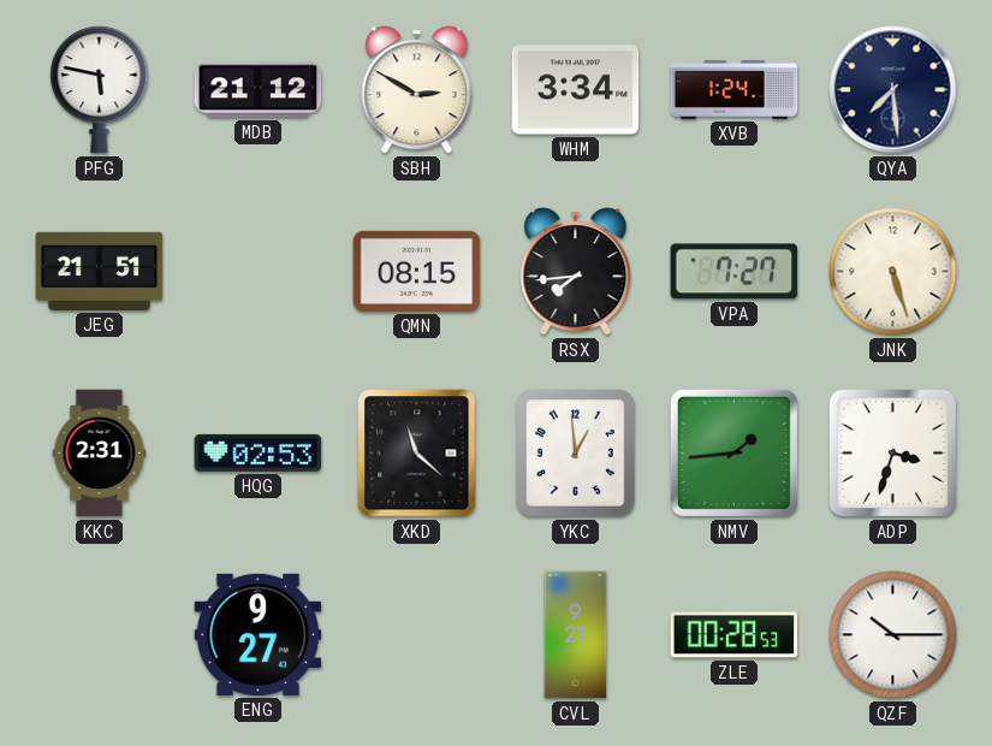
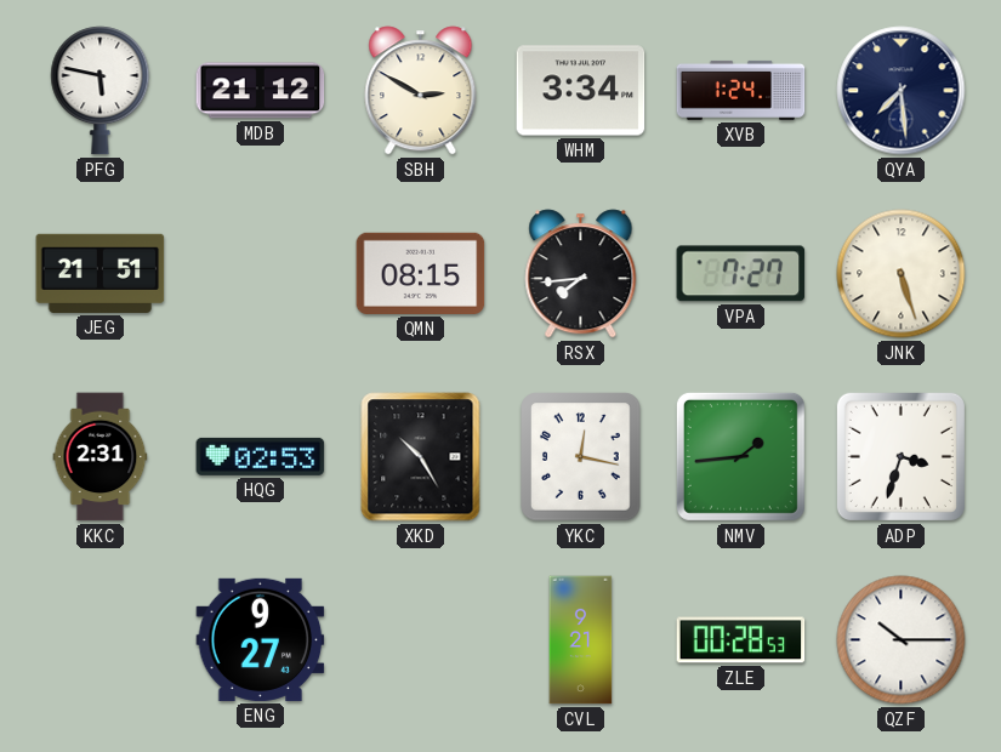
XKD: 11:22 -> 10:25 (421, 457)
YKC: 12:59 -> 12:17 (581, 457)
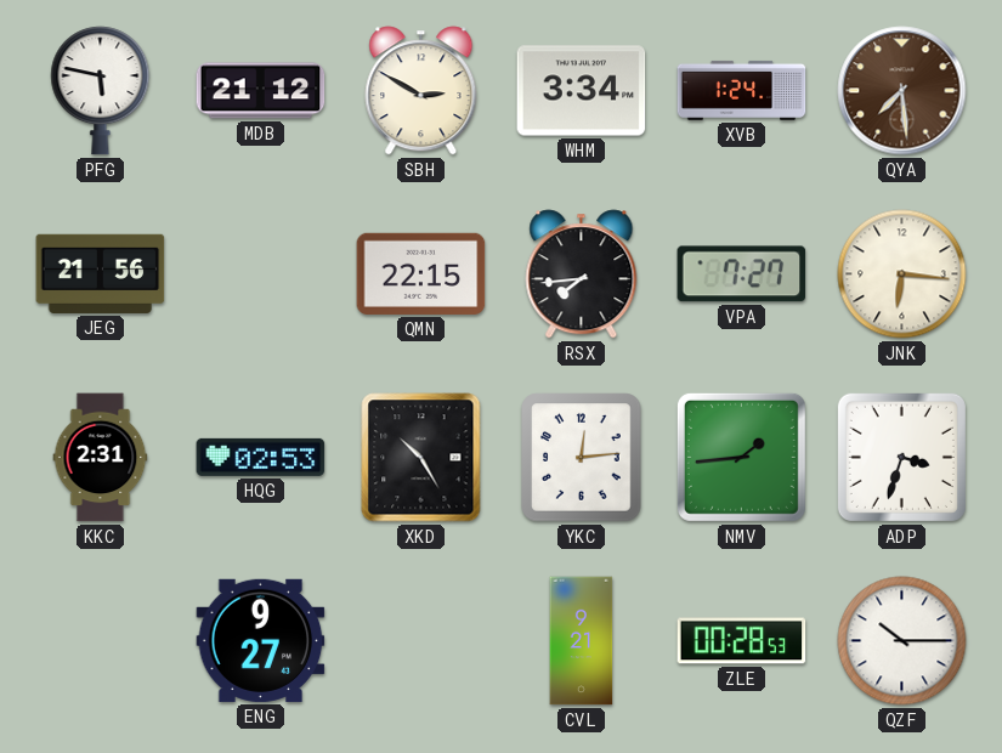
QYA dial: navy -> brown (902, 91)
JEG: 21:51 -> 21:56 (101, 273)
QMN: 08:15 -> 22:15 (421, 273)
JNK: 5:27 -> 6:16 (902, 274)
YKC: 12:17 -> 12:14 (582, 458)
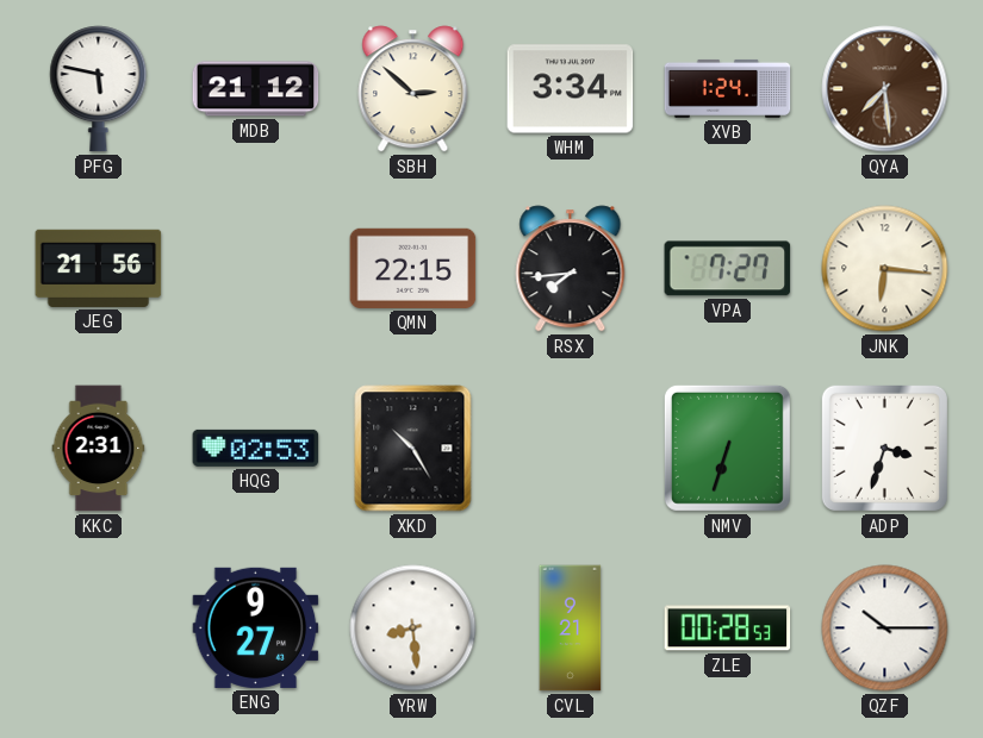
SBH: 2:50 -> 2:52 (413, 89)
YKC: 12:14 -> none (582, 458)
NMV: 1:44 -> 6:33 (727, 448)
YRW: none -> 8:29 (413, 628)
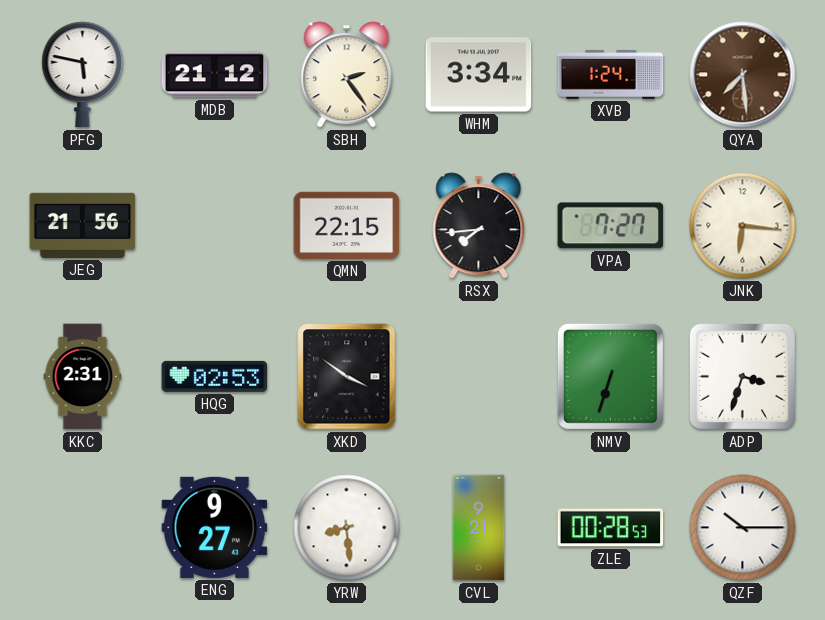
SBH: 2:52 -> 2:24 (347, 75)
XKD: 10:25 -> 3:51 (347, 377)
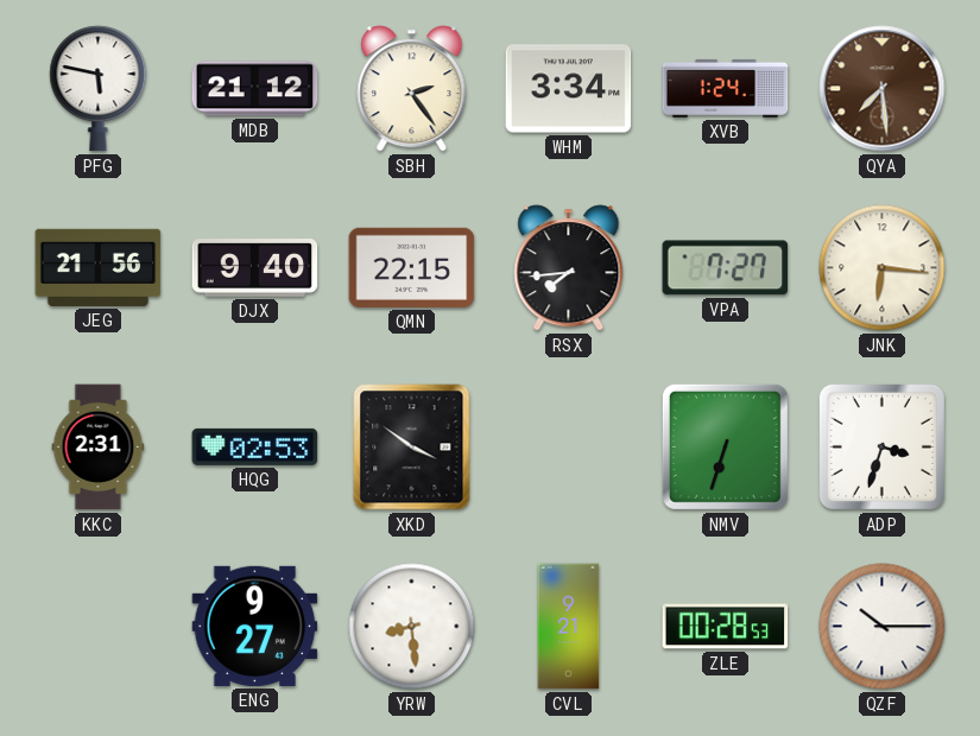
DJX: none -> 9:40 (255, 268)
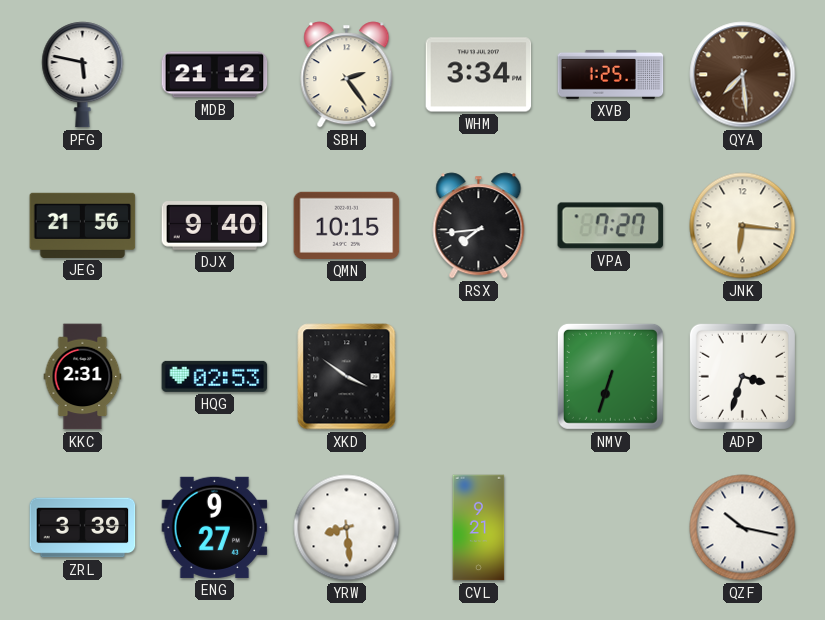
XVB: 1:24 -> 1:25 (611, 74)
QMN: 22:15 -> 10:15 (347, 225)
ZRL: none -> 3:39 (83, 528)
ZLE: 00:28 -> none (726, 627)
QZF: 10:15 -> 10:17 (743, 528)
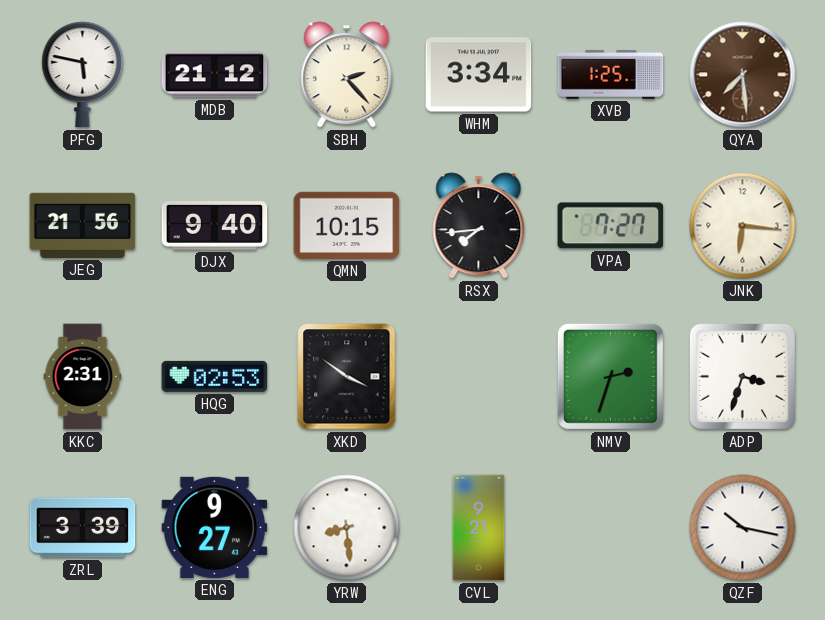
SBH: 2:24 -> 2:23 (347, 75)
NMV: 6:33 -> 2:33 (610, 376)
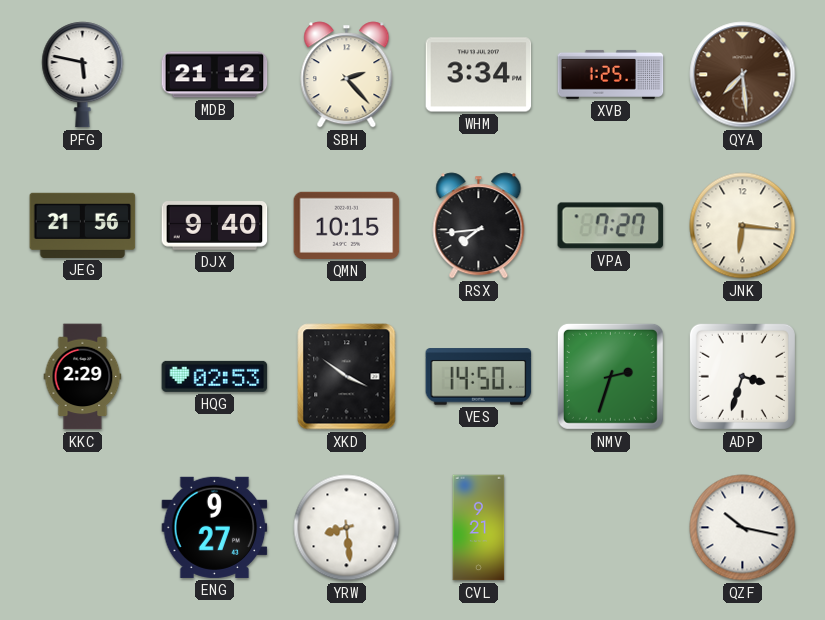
KKC: 2:31 -> 2:29 (83, 377)
VES: none -> 14:50 (479, 377)
ZRL: 3:39 -> none (83, 528)
